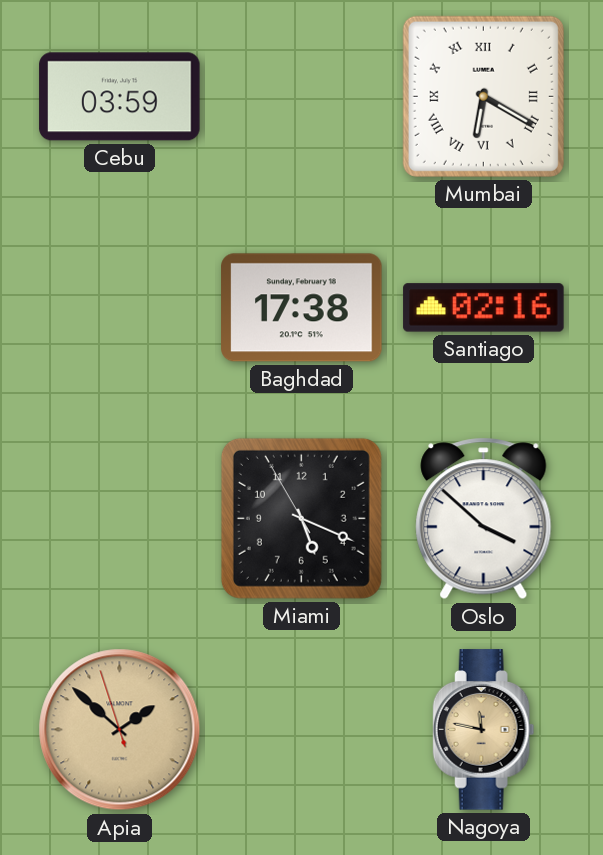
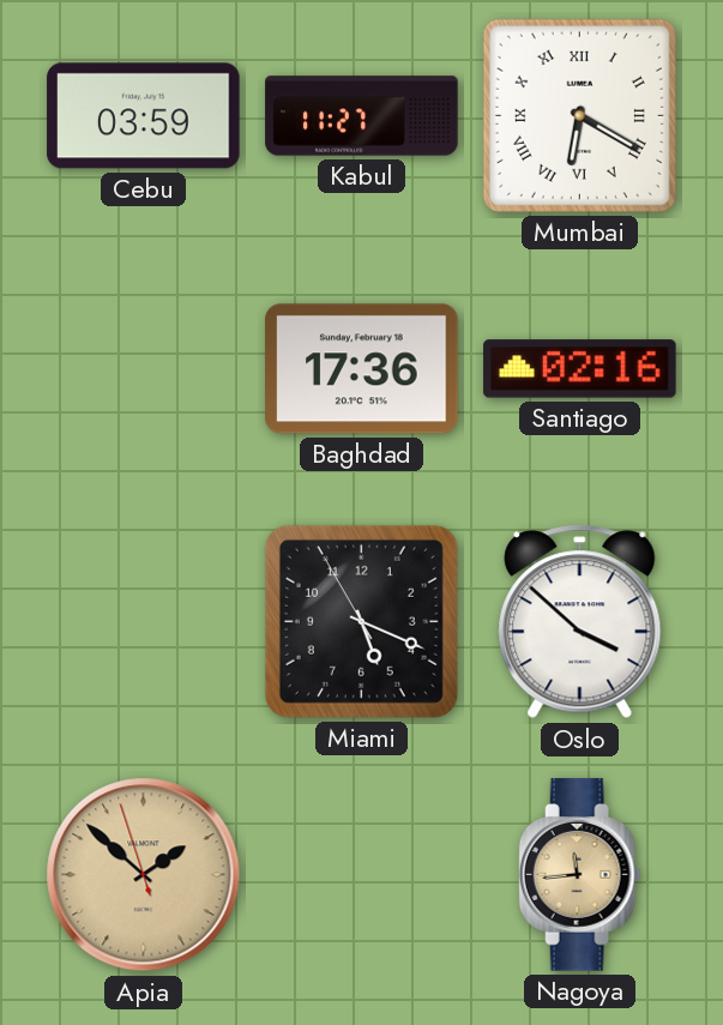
Kabul: none -> 11:27 (362, 116)
Baghdad: 17:38 -> 17:36 (362, 369)
Nagoya: 11:47 -> 11:44 (580, 875)
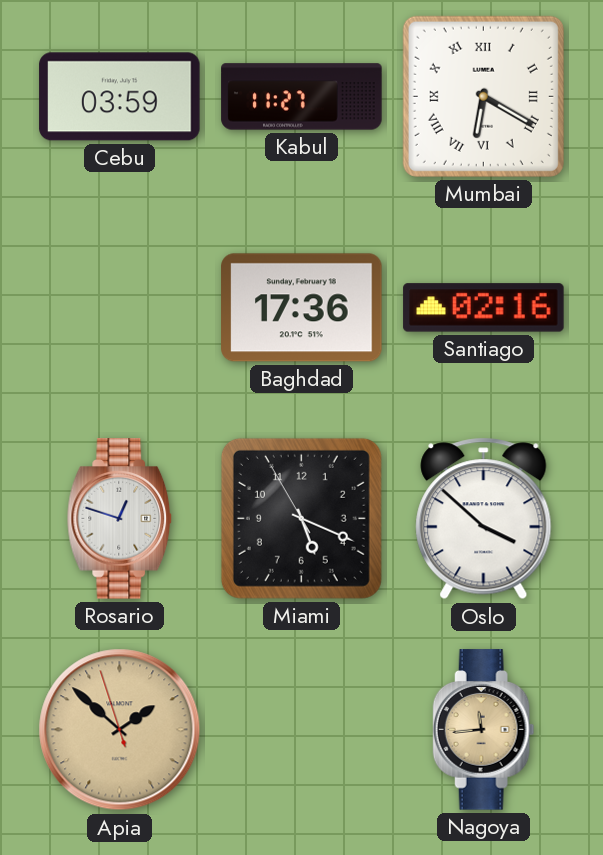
Rosario: none -> 12:48 (120, 519)
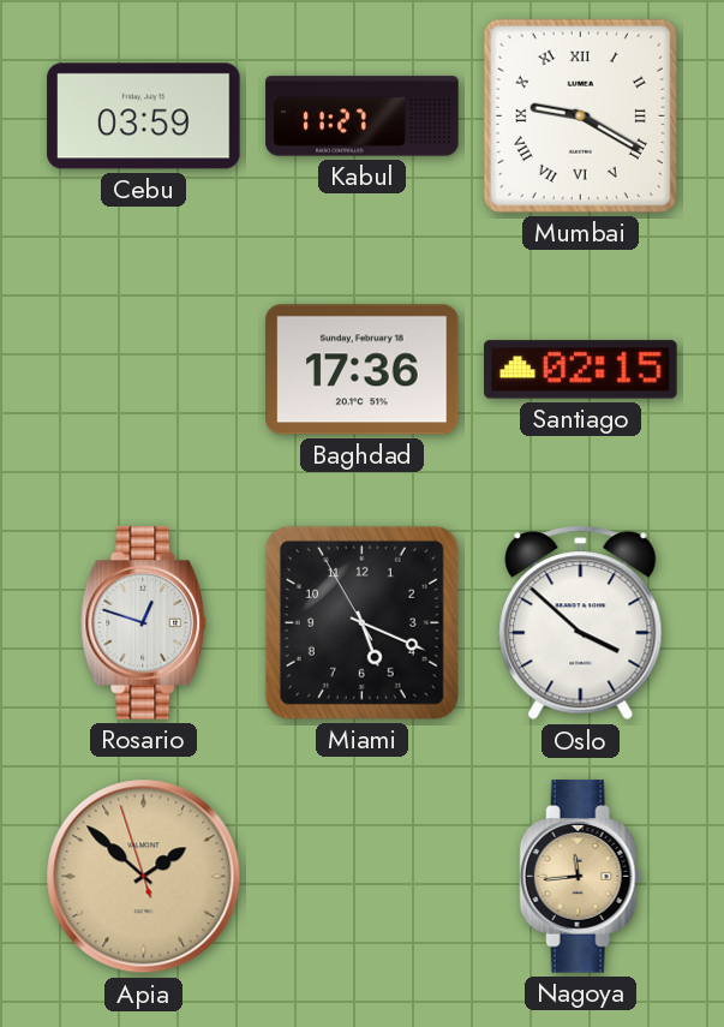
Mumbai: 6:20 -> 9:20 (580, 115)
Santiago: 02:16 -> 02:15 (581, 370)
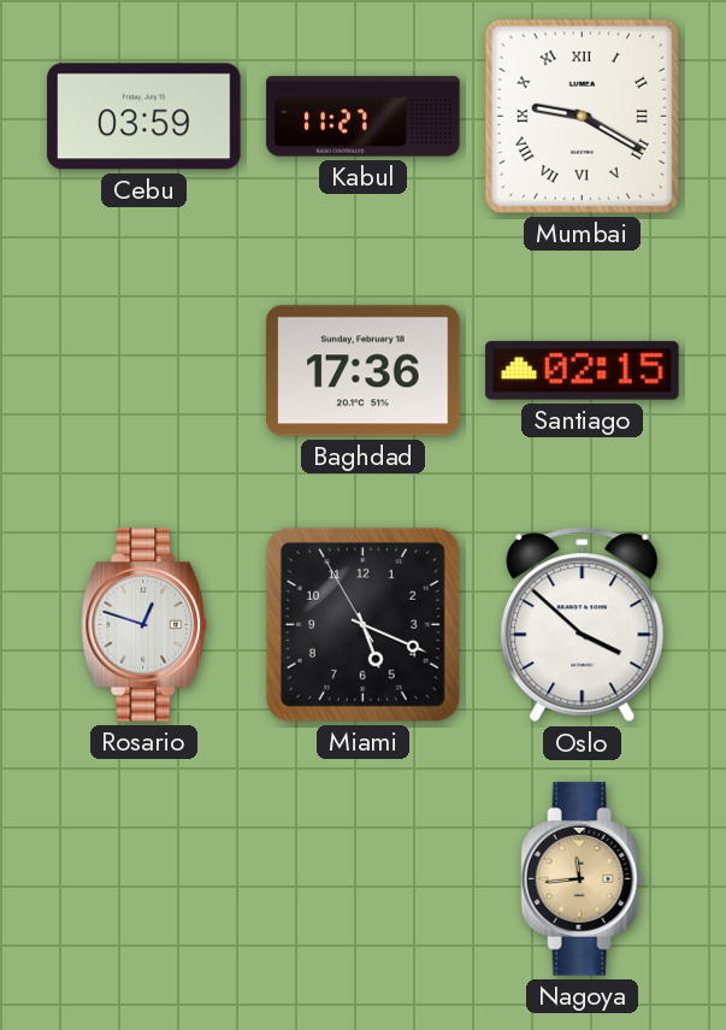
Apia: 1:51 -> none (144, 877)
